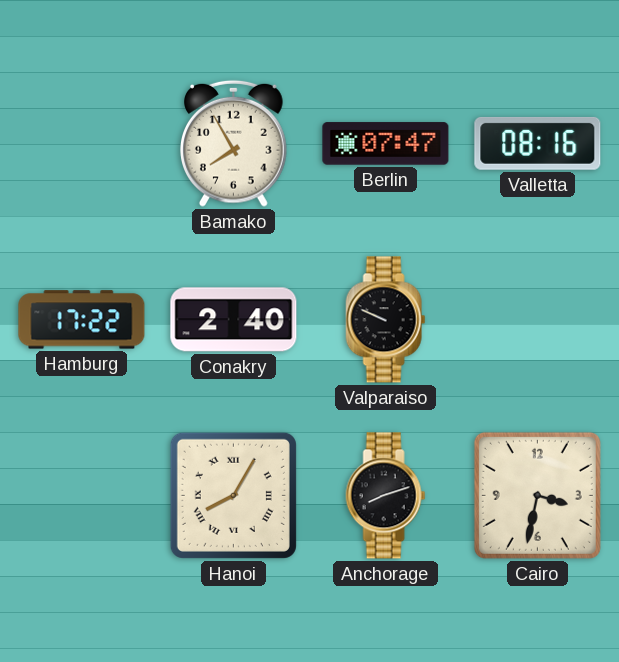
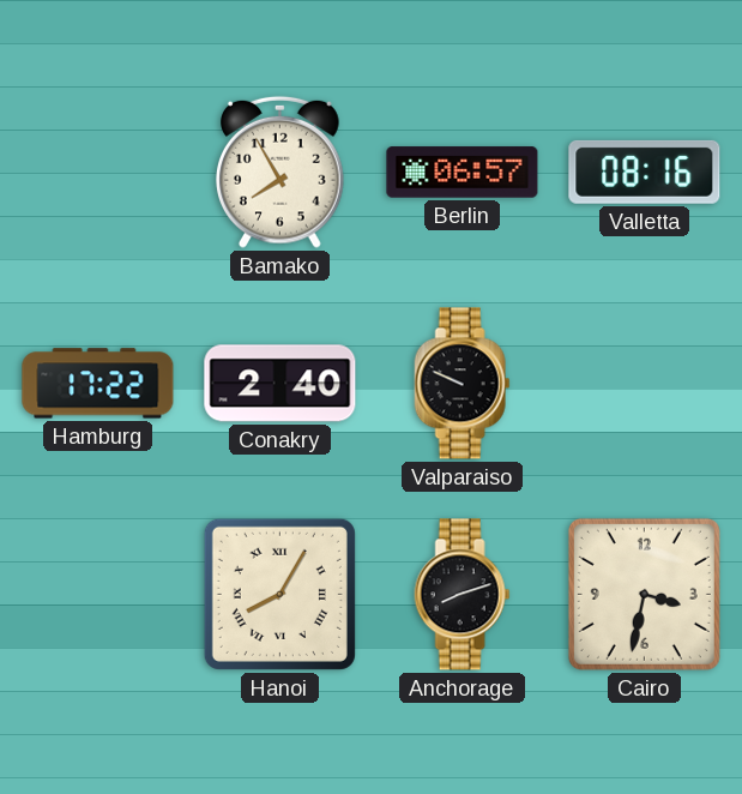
Berlin: 07:47 -> 06:57 (463, 173)
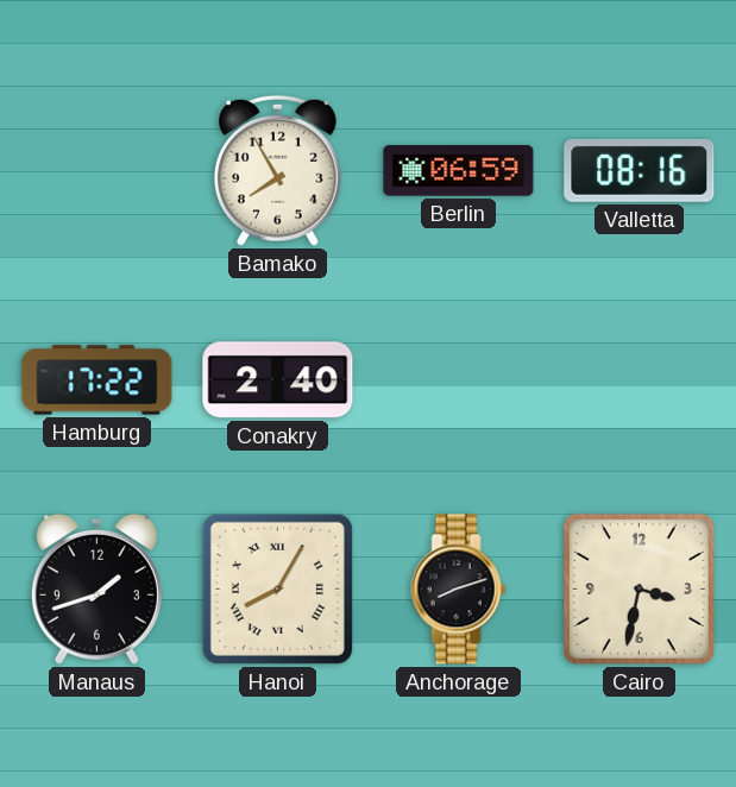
Berlin: 06:57 -> 06:59 (459, 171)
Valparaiso: 9:49 -> none (463, 384)
Manaus: none -> 1:42 (96, 588)
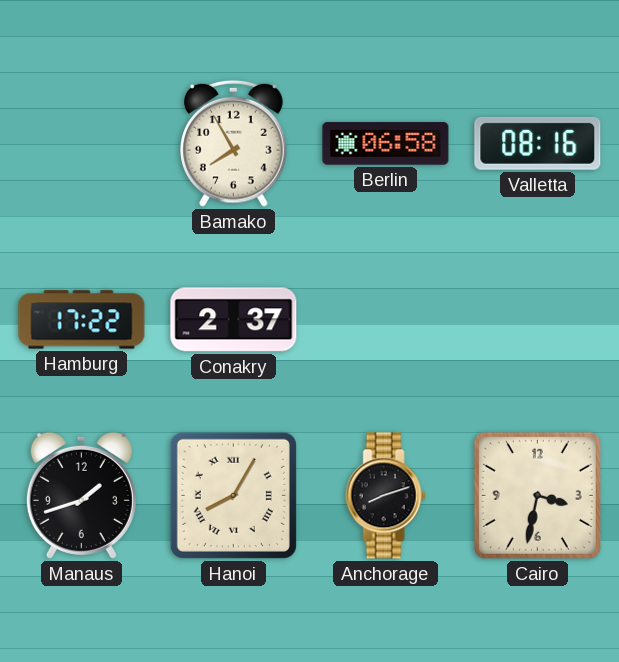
Berlin: 06:59 -> 06:58 (386, 144)
Conakry: 2:40 -> 2:37 (234, 320)
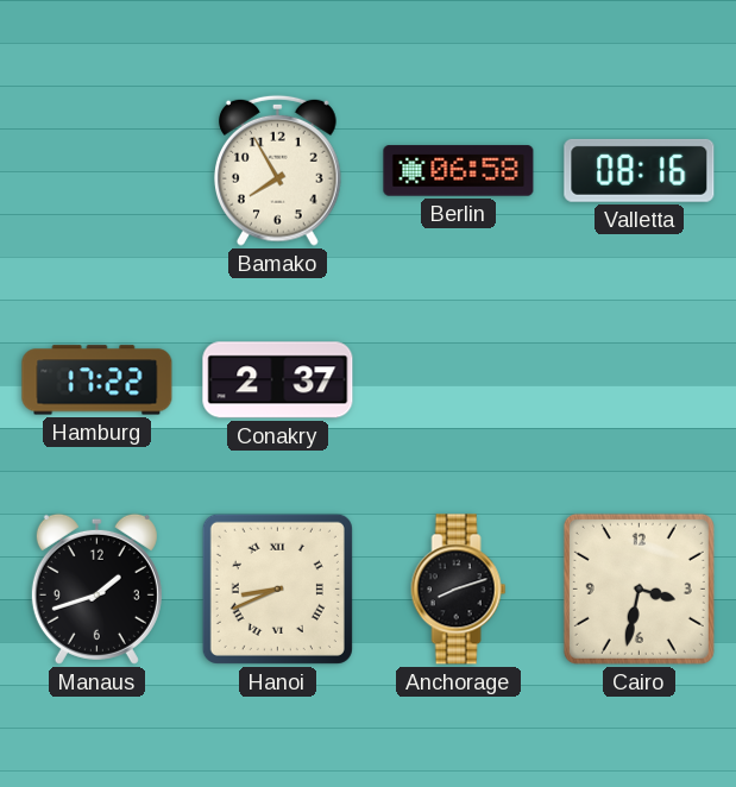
Hanoi: 8:05 -> 8:41 (277, 588)
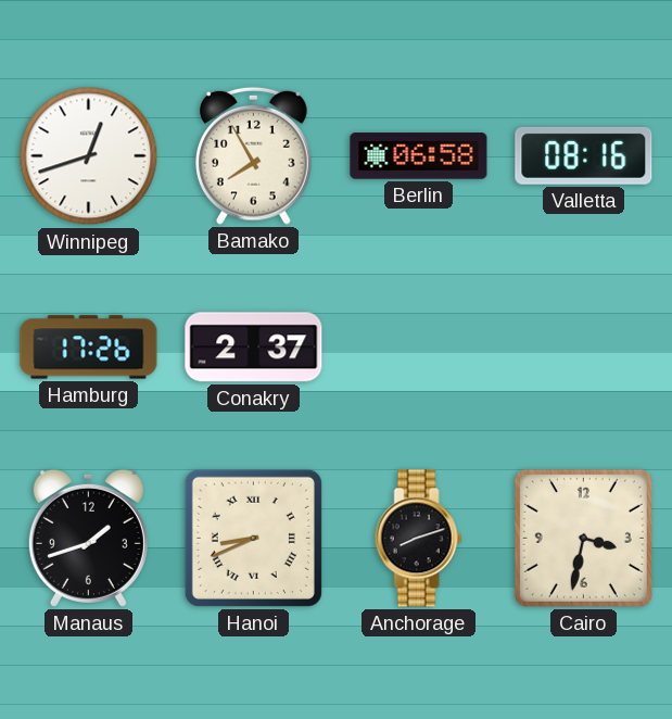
Winnipeg: none -> 12:42 (89, 156)
Hamburg: 17:22 -> 17:26 (89, 348)
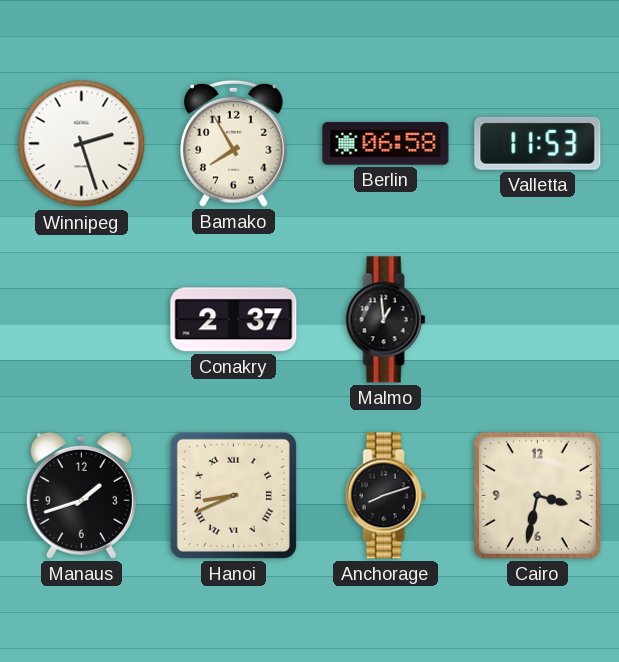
Winnipeg: 12:42 -> 2:27 (82, 144)
Valletta: 08:16 -> 11:53 (538, 143)
Hamburg: 17:26 -> none (89, 348)
Malmo: none -> 12:59 (386, 320)
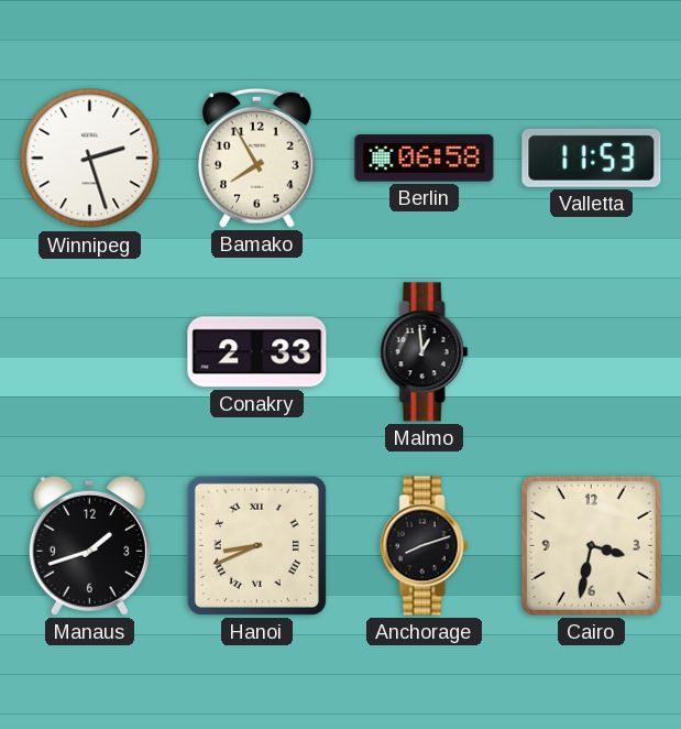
Conakry: 2:37 -> 2:33 (257, 352)
